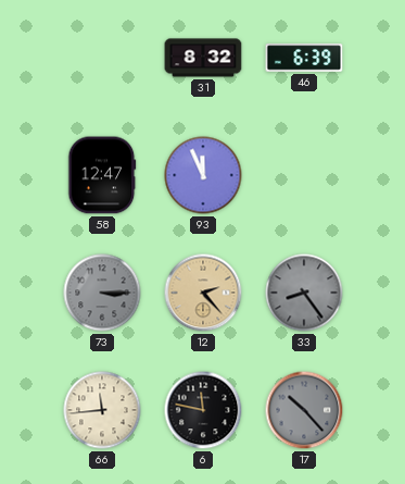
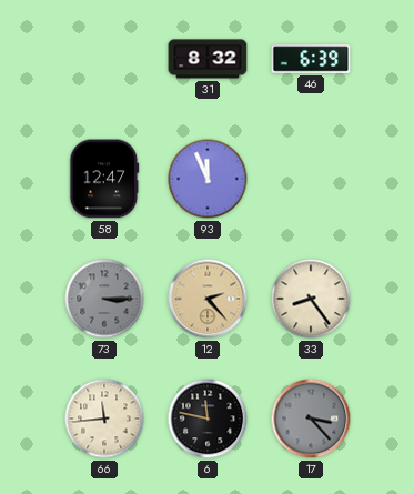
33 dial: grey -> cream (311, 299)
17: 10:23 -> 3:23 (311, 419)
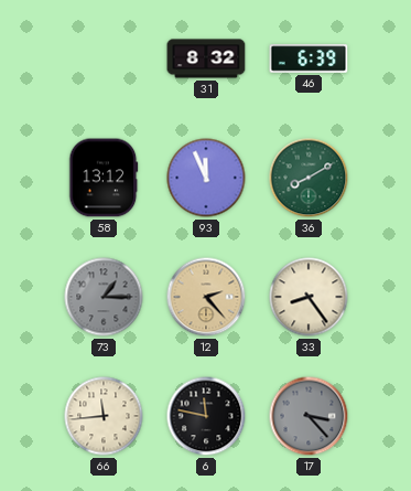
58: 12:47 -> 13:12 (104, 178)
36: none -> 8:10 (309, 178)
73: 3:15 -> 1:15 (104, 297)
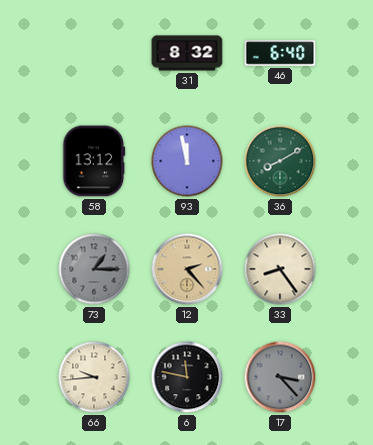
46: 6:39 -> 6:40 (280, 53)
93: 11:56 -> 11:58 (187, 161)
66: 11:44 -> 9:44 (94, 377)
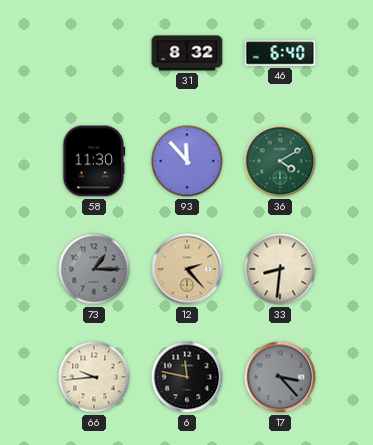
58: 13:12 -> 11:30 (94, 161)
93: 11:58 -> 11:53 (187, 161)
36: 8:10 -> 4:10 (280, 161)
33: 8:24 -> 8:31 (280, 269)
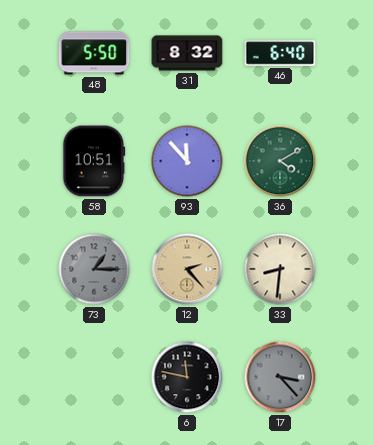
48: none -> 5:50 (94, 53)
58: 11:30 -> 10:51 (94, 161)
66: 9:44 -> none (94, 377)
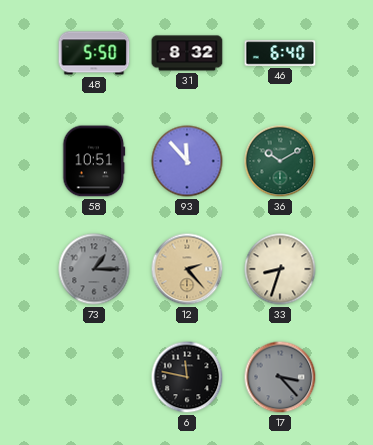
36: 4:10 -> 10:10 (280, 161)
33: 8:31 -> 8:33 (280, 269)
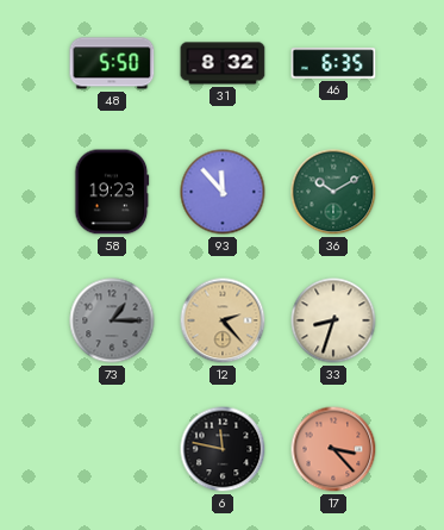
46: 6:40 -> 6:35 (333, 63)
58: 10:51 -> 19:23 (112, 192)
17 dial: grey -> salmon (333, 449)
